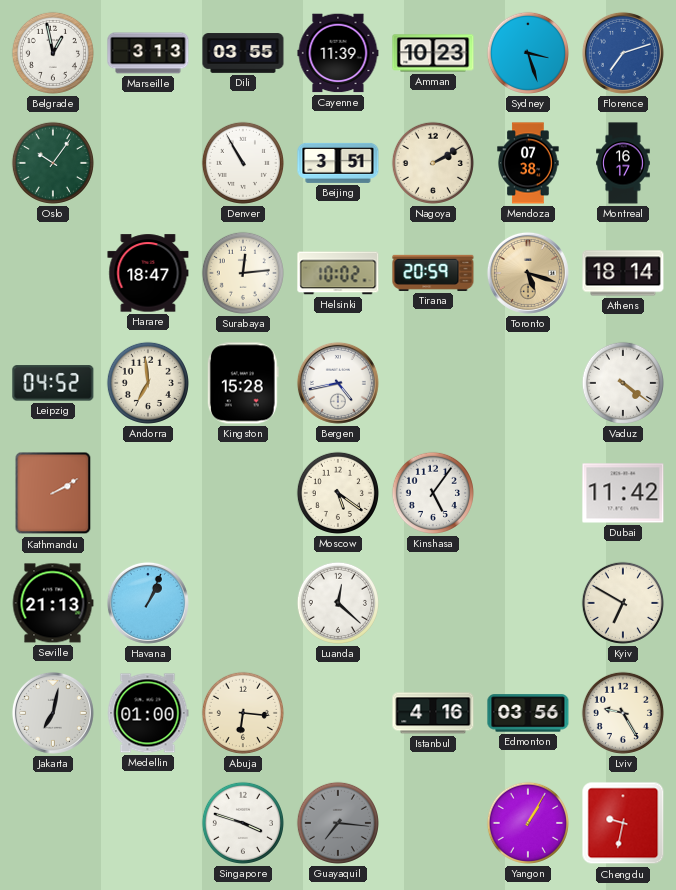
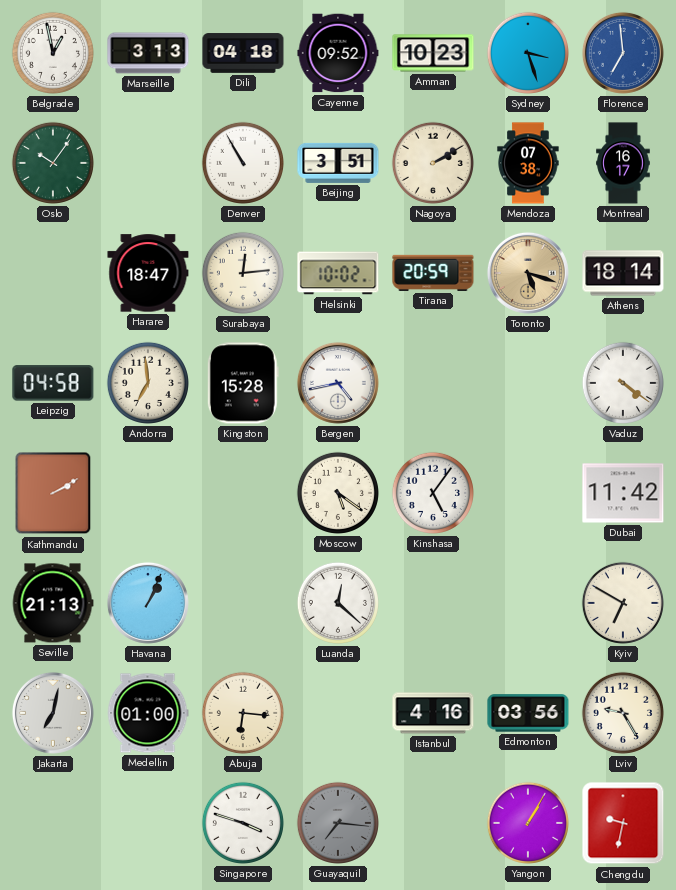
Dili: 03:55 -> 04:18 (243, 53)
Cayenne: 11:39 -> 09:52 (338, 53)
Florence: 7:12 -> 6:59 (623, 53)
Leipzig: 04:52 -> 04:58 (53, 383)
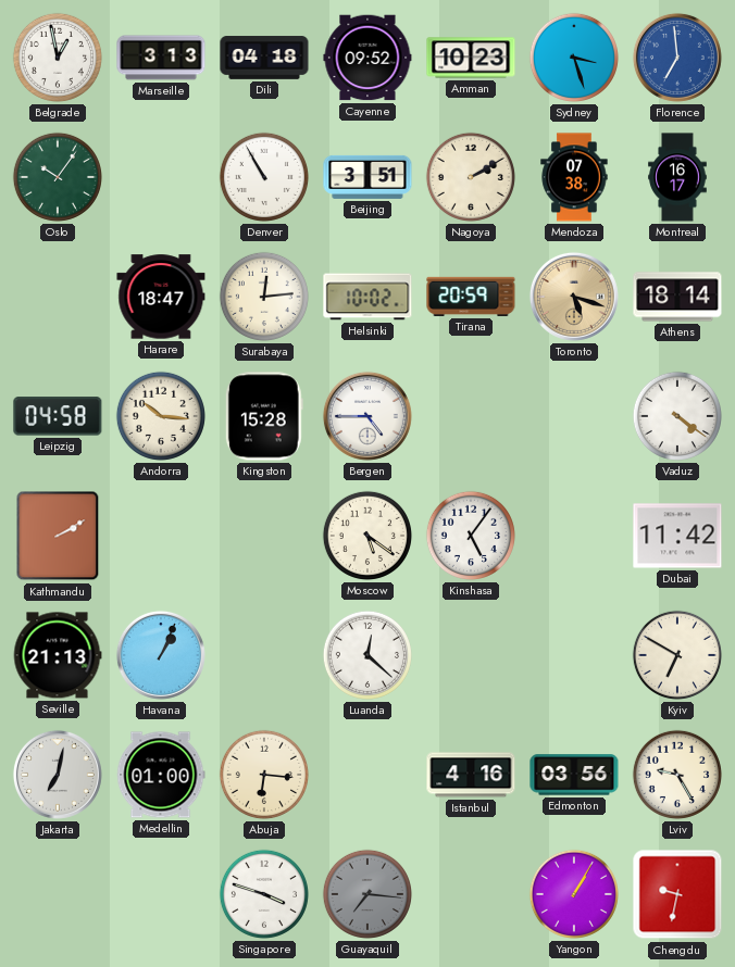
Andorra: 6:59 -> 10:16 (161, 416)
Bergen: 4:43 -> 4:45 (367, 416)
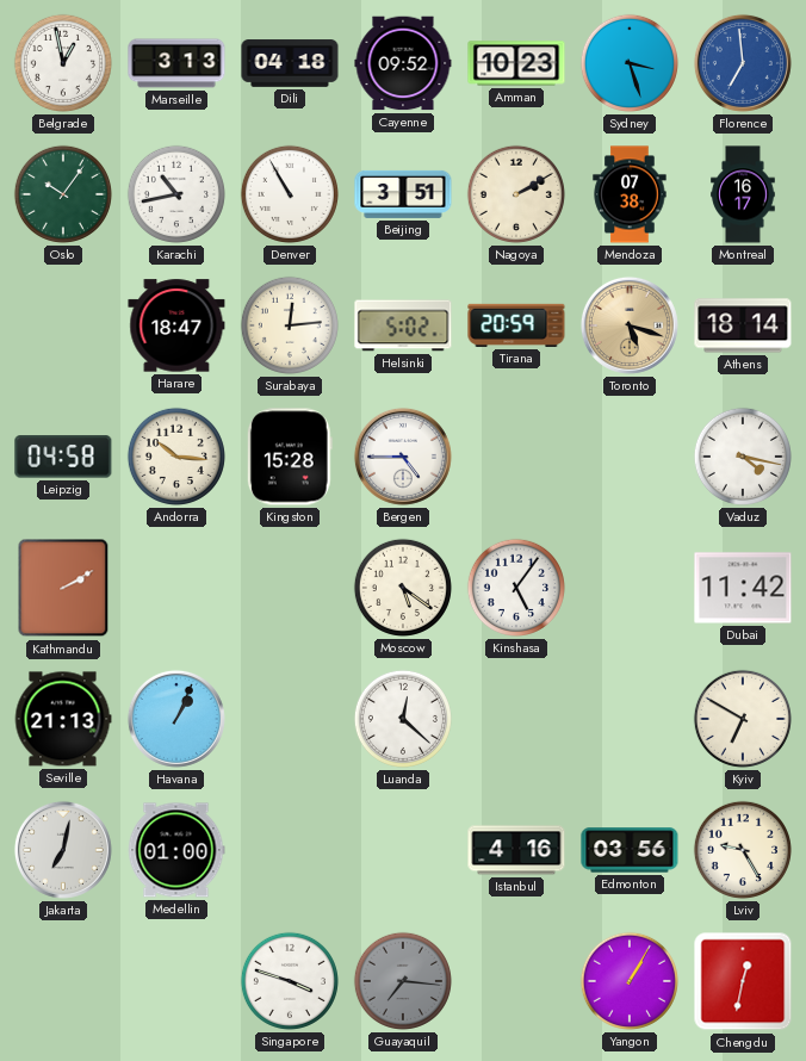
Karachi: none -> 10:43 (176, 194)
Helsinki: 10:02 -> 5:02 (403, 325)
Vaduz: 4:21 -> 4:17 (743, 457)
Abuja: 6:16 -> none (264, 775)
Chengdu: 9:32 -> 12:32 (743, 981)
